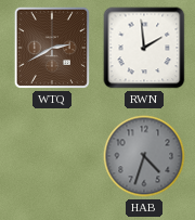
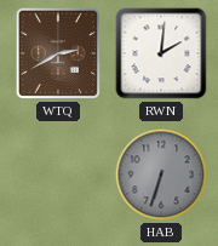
RWN: 1:59 -> 2:01 (161, 53)
HAB: 4:33 -> 6:33 (161, 175)
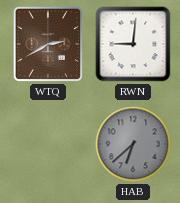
RWN: 2:01 -> 9:01 (133, 44)
HAB: 6:33 -> 6:38 (133, 144)
